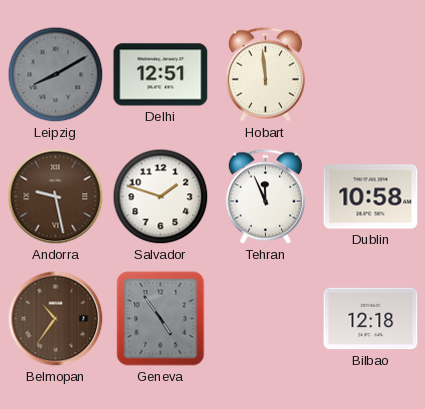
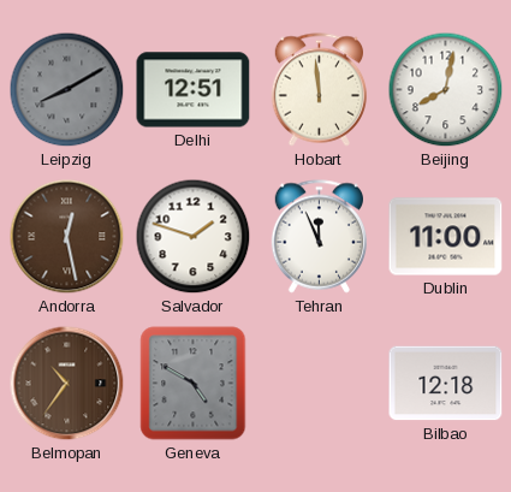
Beijing: none -> 8:02 (446, 90)
Andorra: 9:28 -> 12:28 (67, 237)
Dublin: 10:58 -> 11:00 (446, 237)
Geneva: 4:54 -> 4:50 (194, 384)
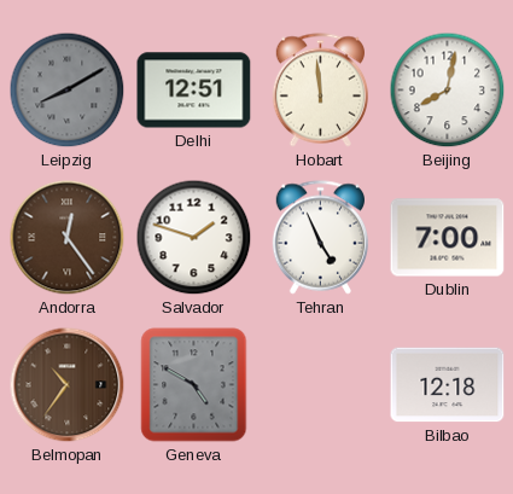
Andorra: 12:28 -> 12:24 (68, 238)
Tehran: 11:56 -> 4:56 (320, 238)
Dublin: 11:00 -> 7:00 (448, 238)
